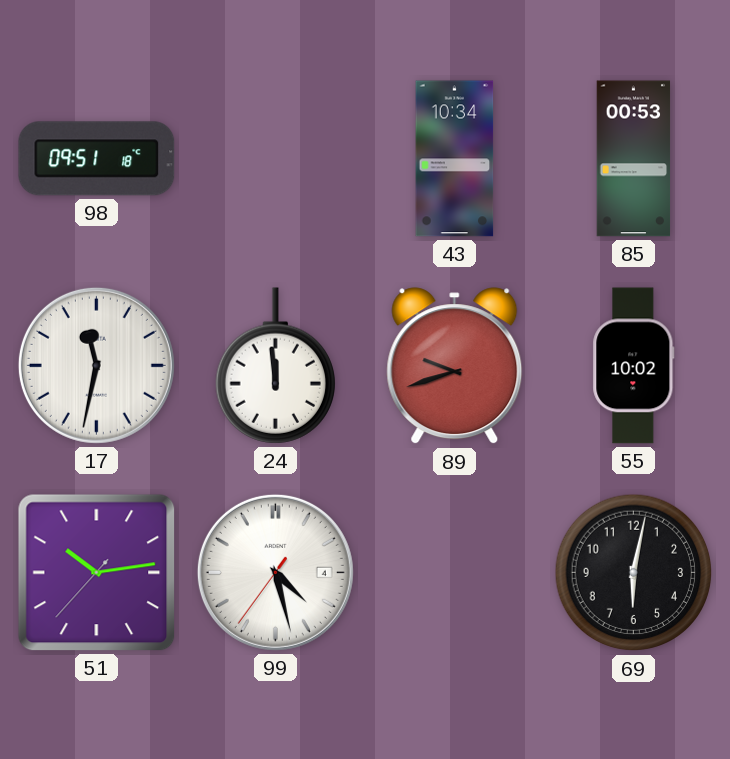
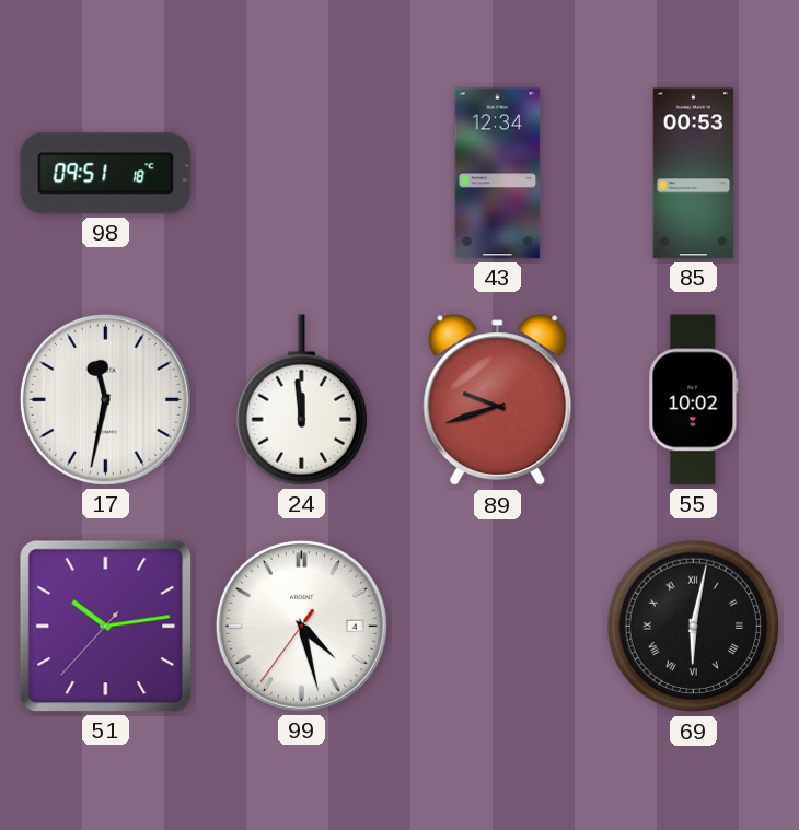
43: 10:34 -> 12:34 (498, 174)
69 numerals: Arabic -> Roman (694, 627)
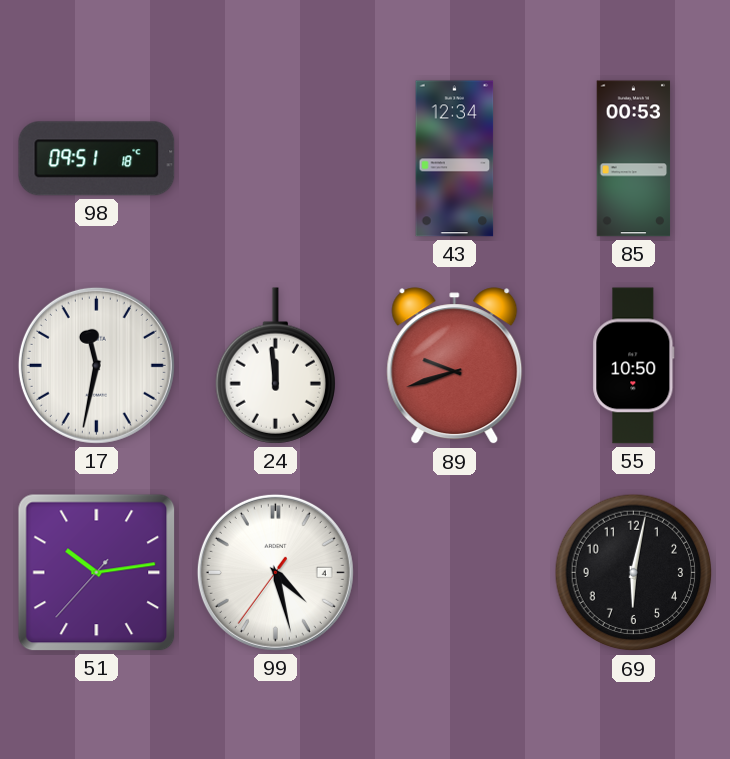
55: 10:02 -> 10:50 (634, 366)
69 numerals: Roman -> Arabic (634, 573)
